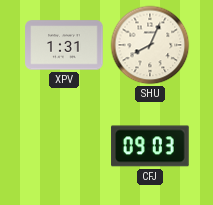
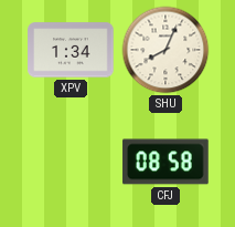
XPV: 1:31 -> 1:34 (71, 50)
CFJ: 09:03 -> 08:58 (165, 162)
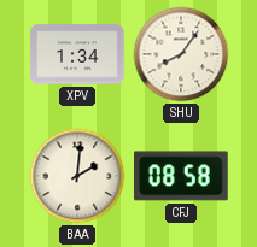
SHU: 8:04 -> 8:06 (181, 54)
BAA: none -> 2:01 (77, 176)
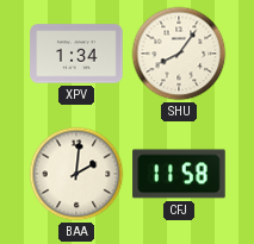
CFJ: 08:58 -> 11:58 (179, 174)
